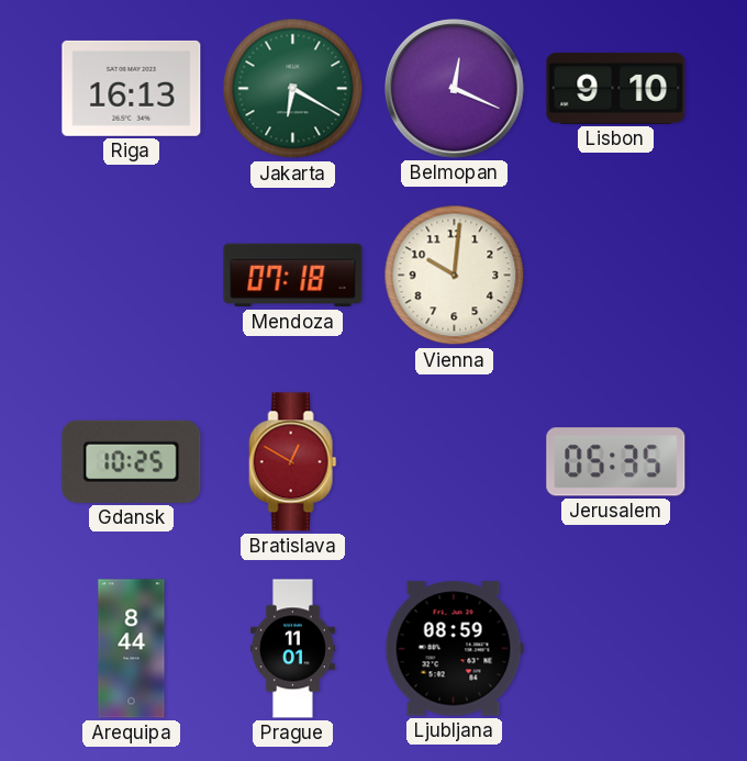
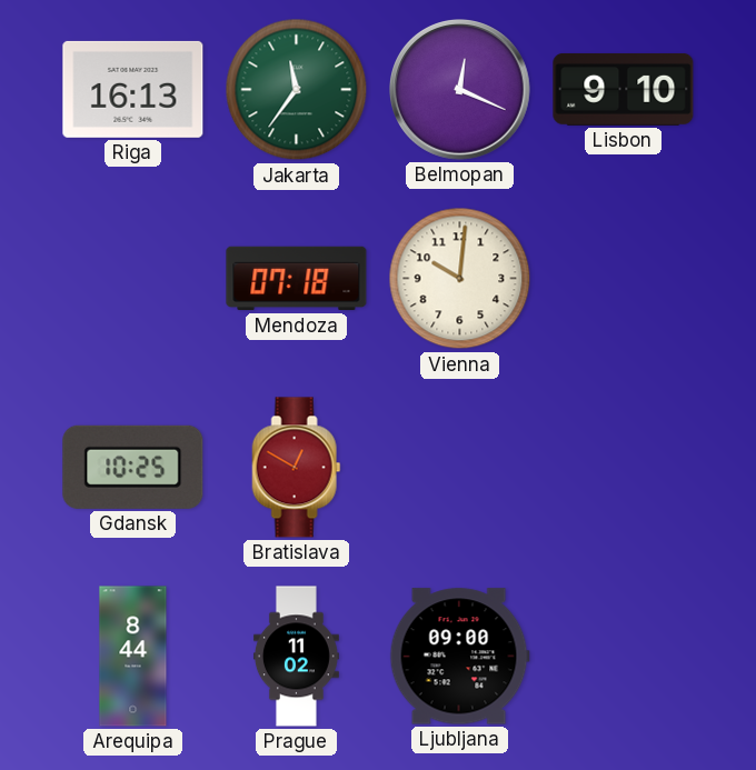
Jakarta: 6:20 -> 11:36 (297, 90)
Jerusalem: 05:35 -> none (616, 462)
Prague: 11:01 -> 11:02 (296, 657)
Ljubljana: 08:59 -> 09:00 (459, 657)
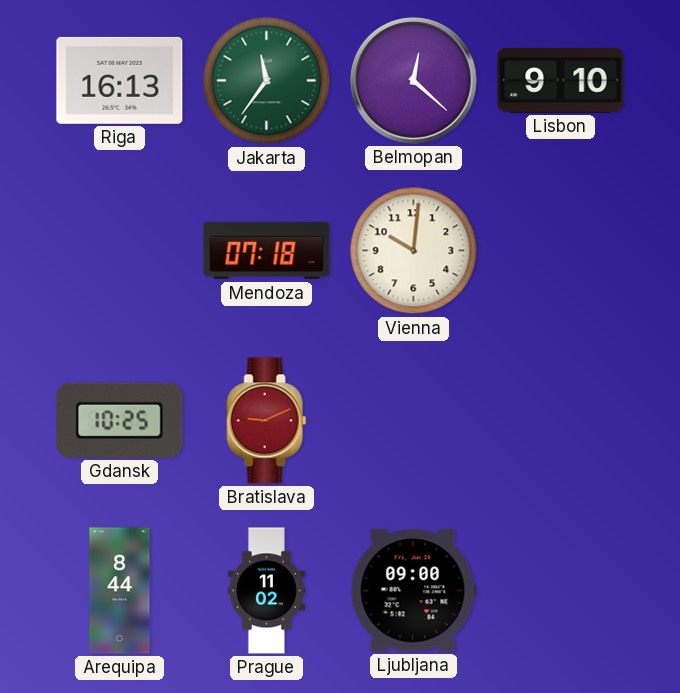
Belmopan: 12:19 -> 12:22 (414, 81)
Bratislava: 12:50 -> 9:11 (267, 421)
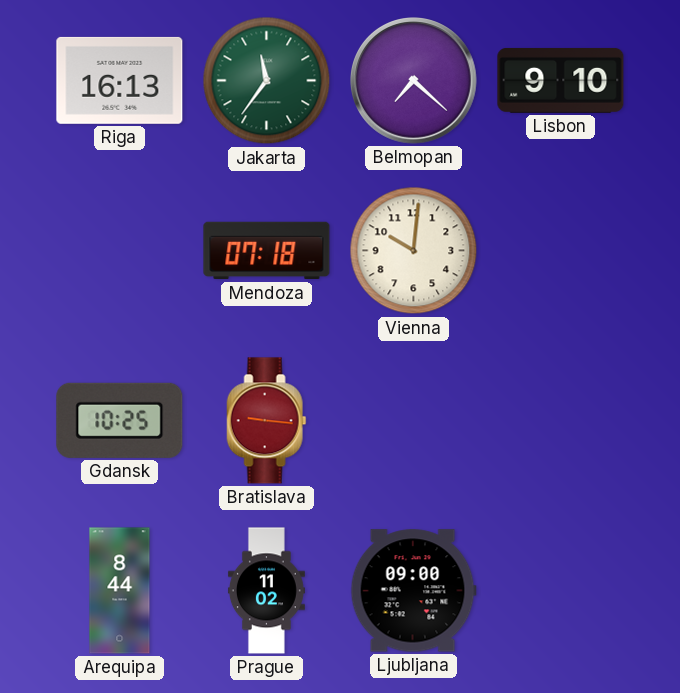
Belmopan: 12:22 -> 7:22 (414, 81)
Bratislava: 9:11 -> 9:16 (267, 421)
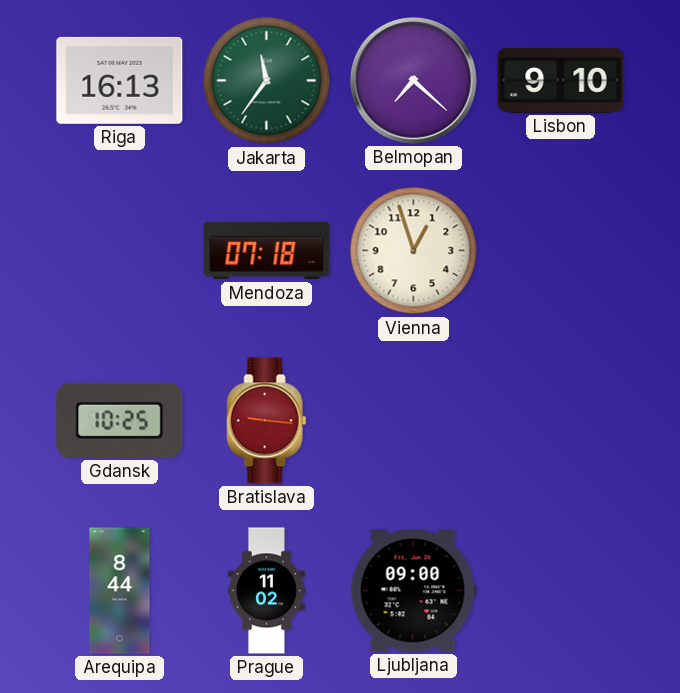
Vienna: 10:01 -> 12:57 (414, 251)
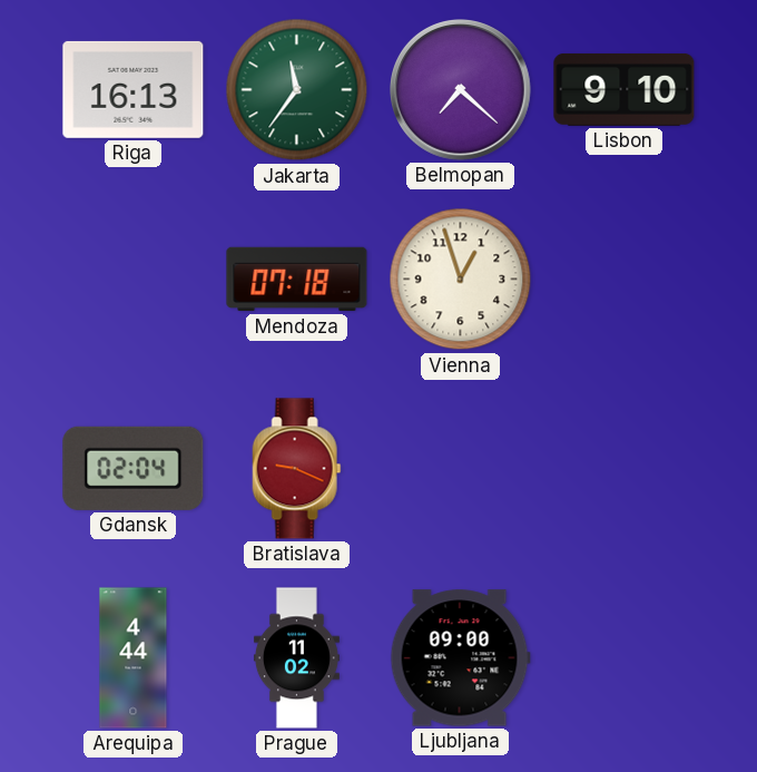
Gdansk: 10:25 -> 02:04 (134, 468)
Bratislava: 9:16 -> 9:19 (297, 469)
Arequipa: 8:44 -> 4:44 (134, 658)
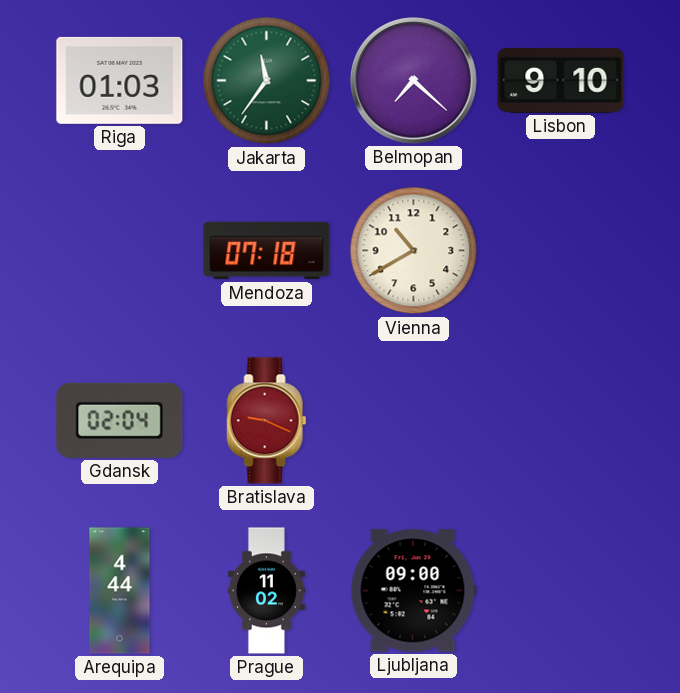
Riga: 16:13 -> 01:03 (120, 80)
Vienna: 12:57 -> 10:40 (414, 251)
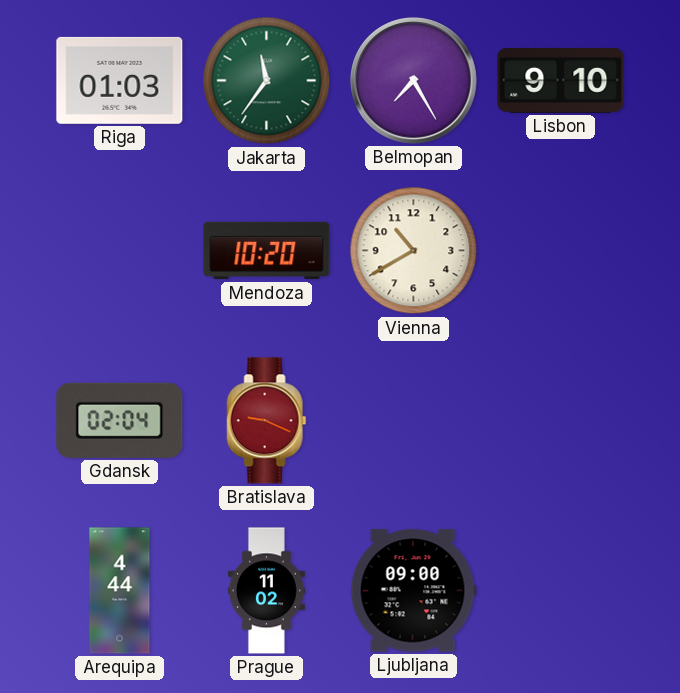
Belmopan: 7:22 -> 7:25 (414, 81)
Mendoza: 07:18 -> 10:20 (267, 251)
